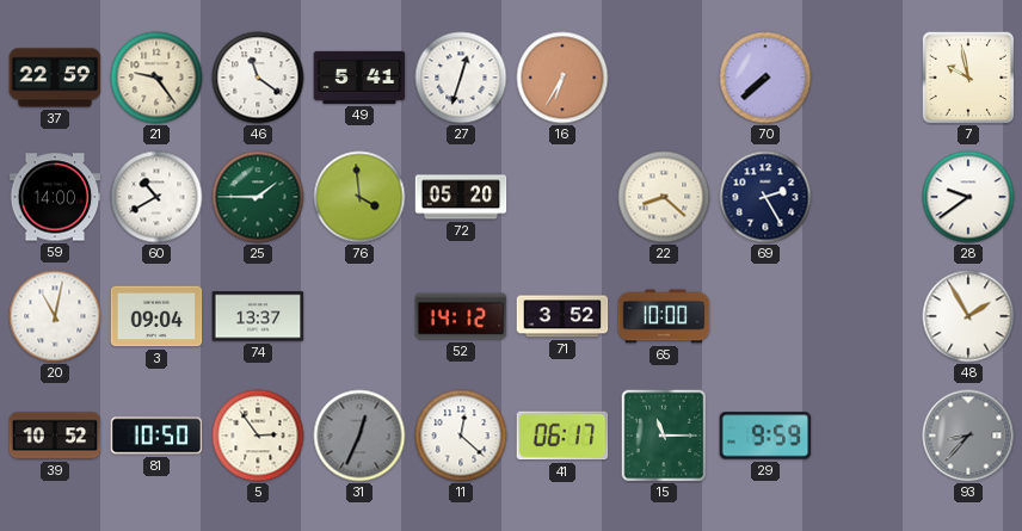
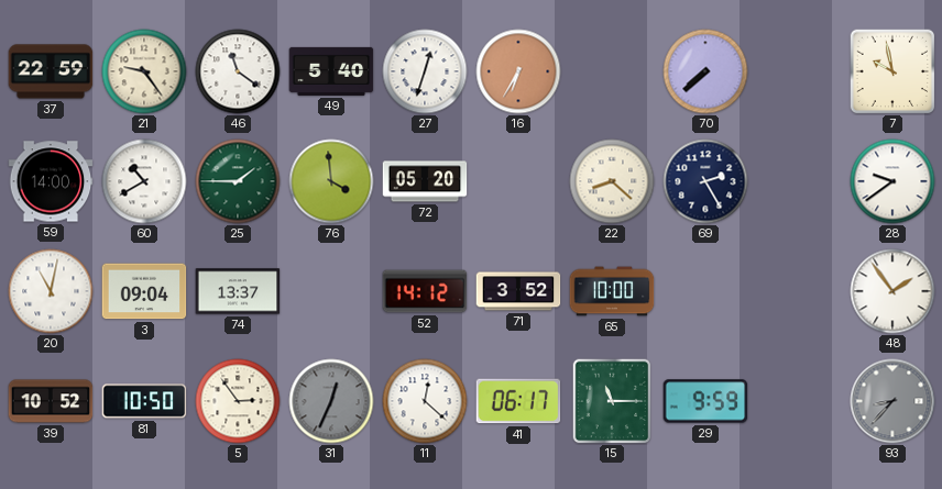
49: 5:41 -> 5:40 (331, 71)
48: 1:55 -> 1:54 (892, 291)
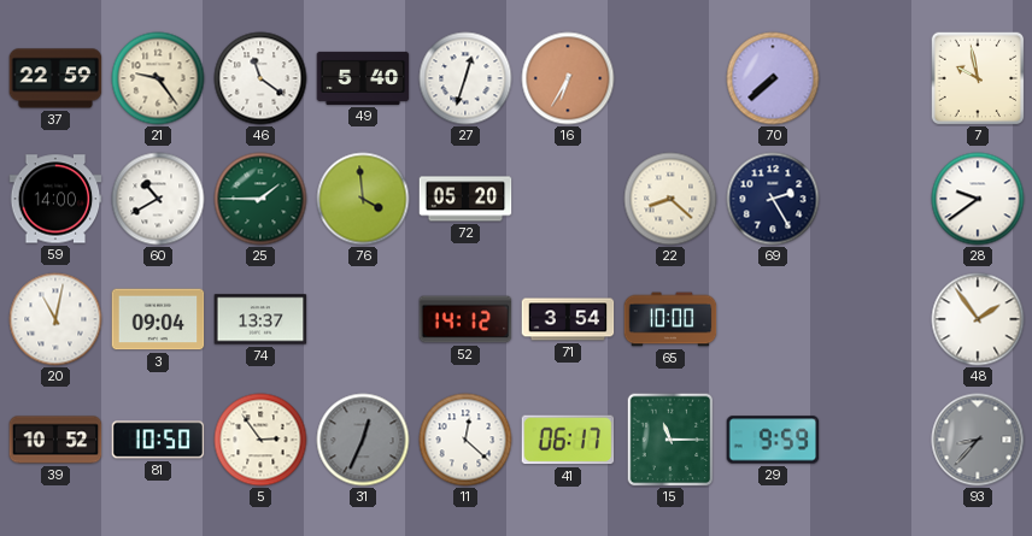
71: 3:52 -> 3:54 (568, 319)
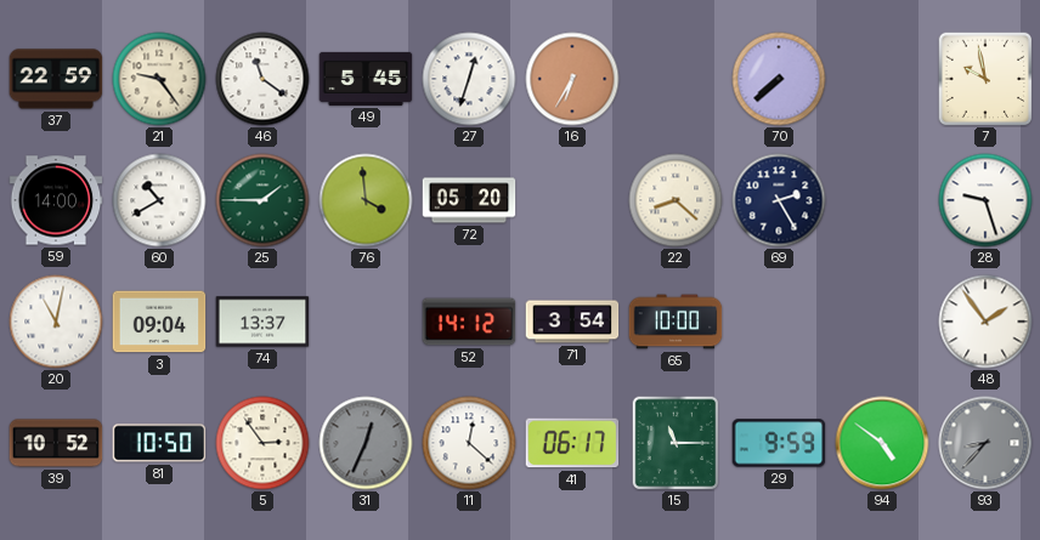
49: 5:40 -> 5:45 (366, 79)
28: 9:39 -> 9:27 (985, 200)
94: none -> 4:51 (882, 443)
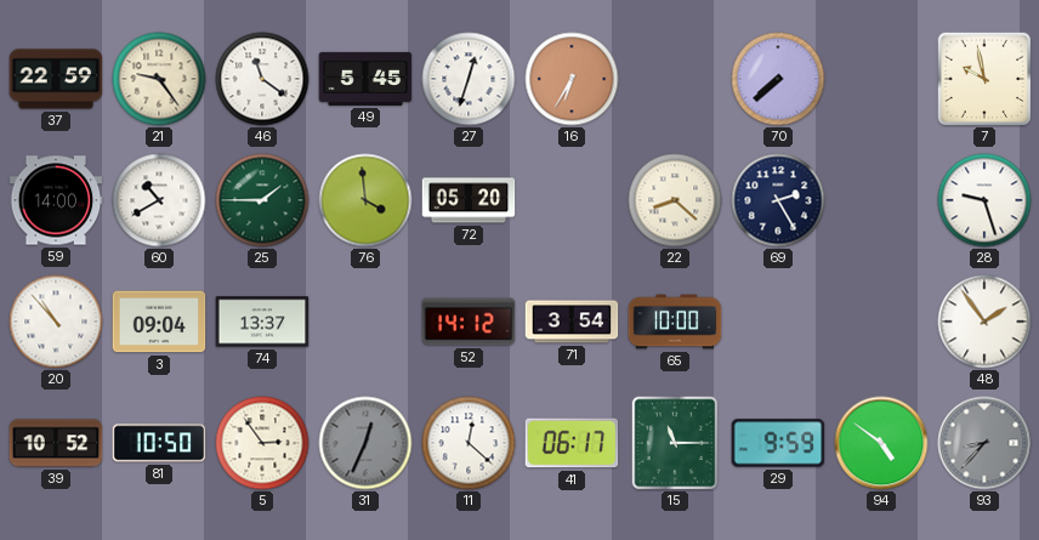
20: 11:02 -> 10:53 (56, 322)
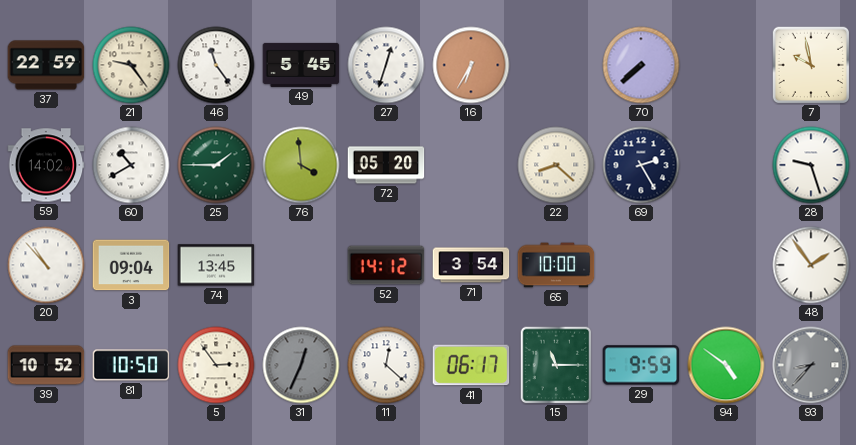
46: 11:21 -> 11:24 (216, 65)
59: 14:00 -> 14:02 (46, 165)
74: 13:37 -> 13:45 (216, 265)
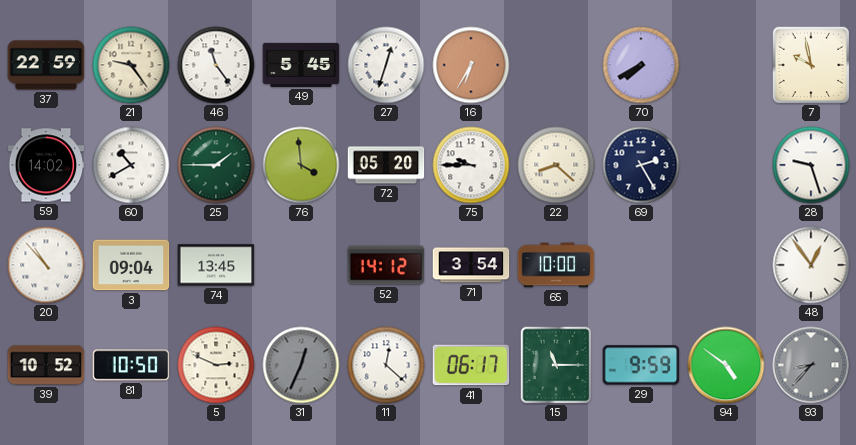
70: 7:38 -> 7:40 (641, 65)
75: none -> 9:45 (471, 165)
48: 1:54 -> 12:54 (811, 265)
5: 2:54 -> 2:49 (216, 365)
